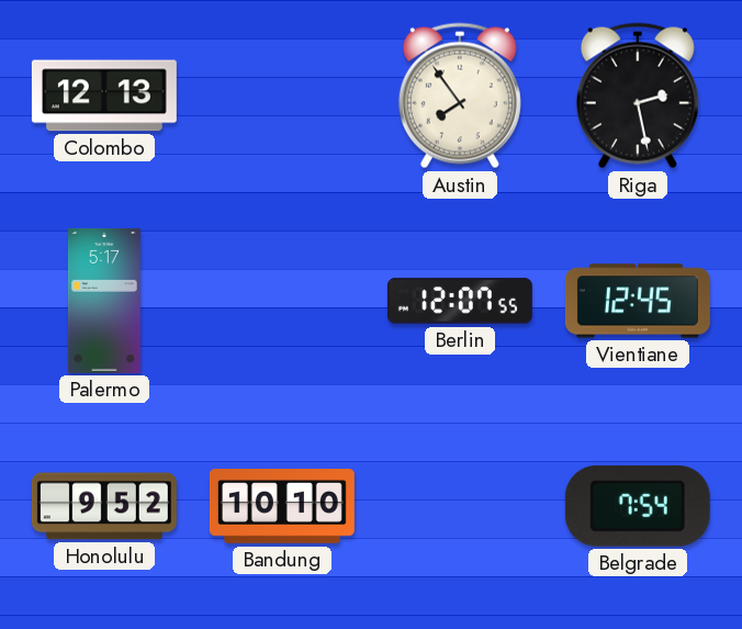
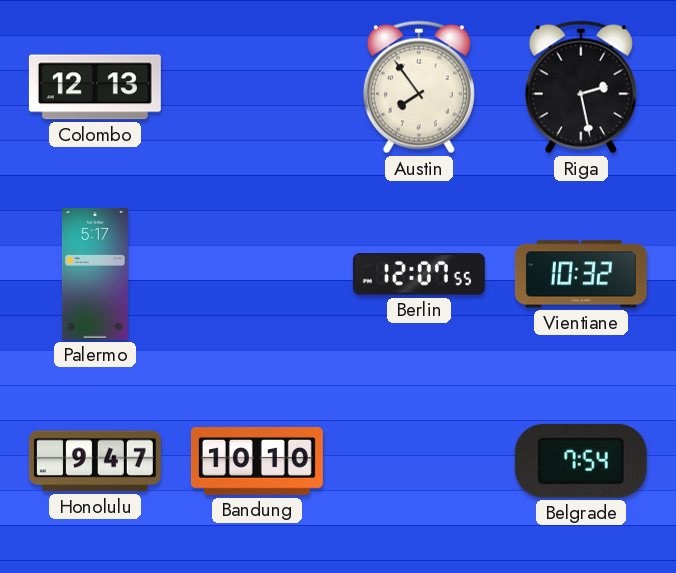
Vientiane: 12:45 -> 10:32 (581, 274)
Honolulu: 9:52 -> 9:47 (95, 461)
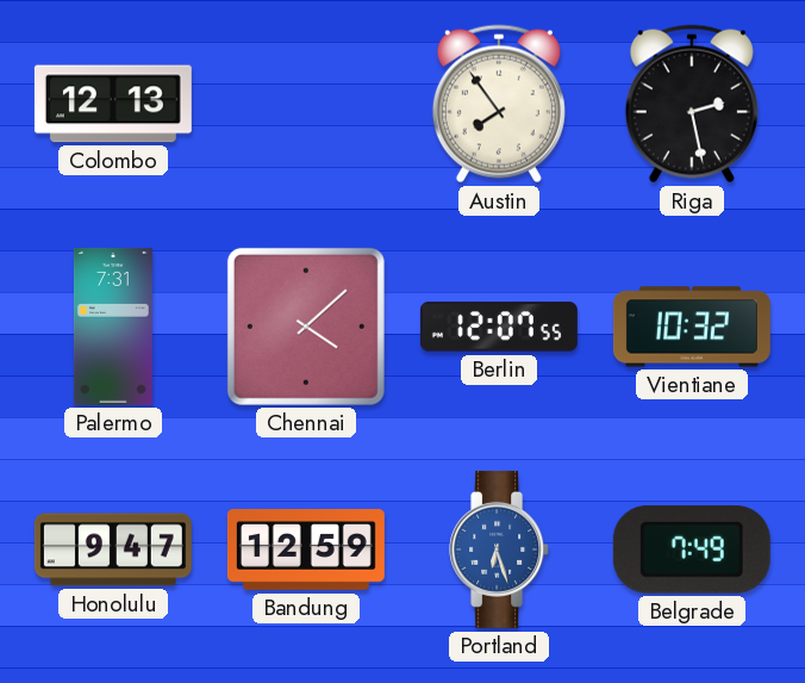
Palermo: 5:17 -> 7:31 (113, 327)
Chennai: none -> 4:08 (306, 327)
Bandung: 10:10 -> 12:59 (306, 551)
Portland: none -> 6:27 (500, 549)
Belgrade: 7:54 -> 7:49 (692, 549)
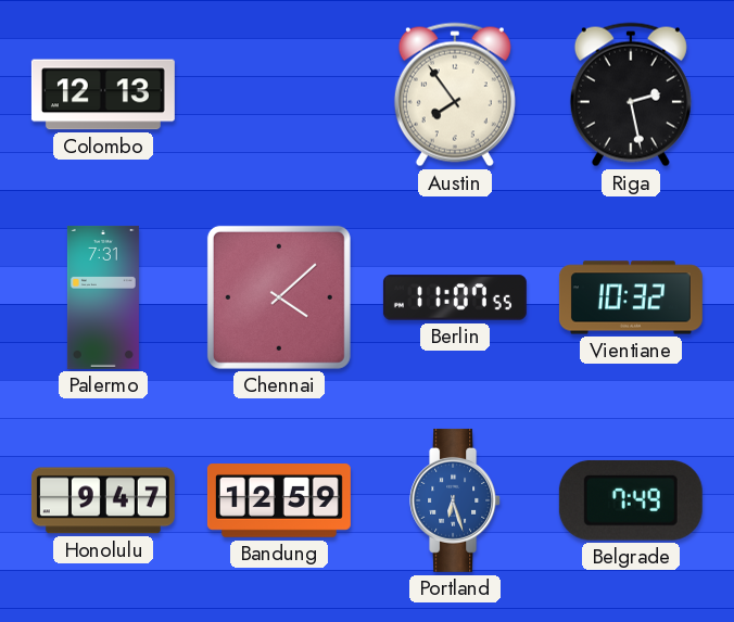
Berlin: 12:07 -> 11:07 (455, 297)
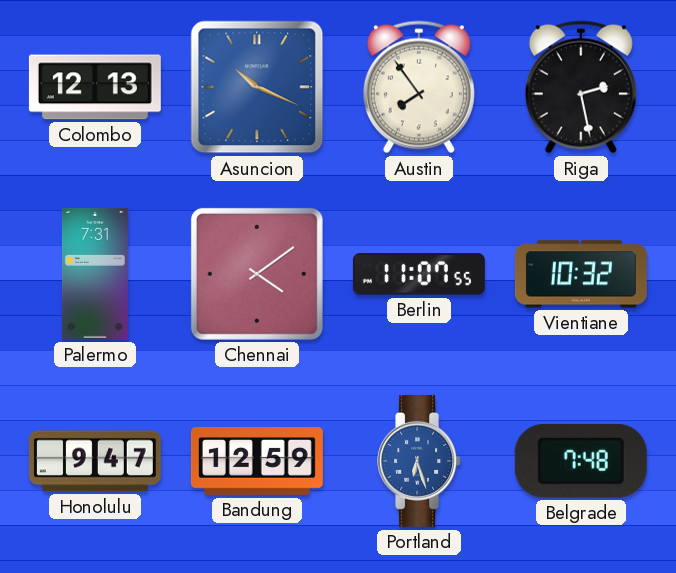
Asuncion: none -> 10:19 (257, 87)
Chennai: 4:08 -> 4:09 (257, 274)
Belgrade: 7:49 -> 7:48 (581, 461)
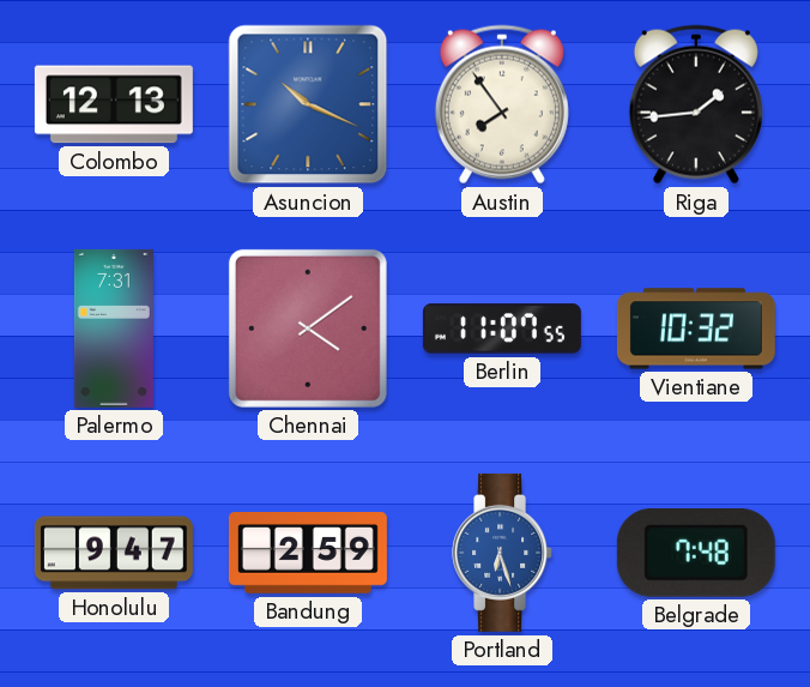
Riga: 2:28 -> 1:44 (696, 104)
Bandung: 12:59 -> 2:59 (308, 554)
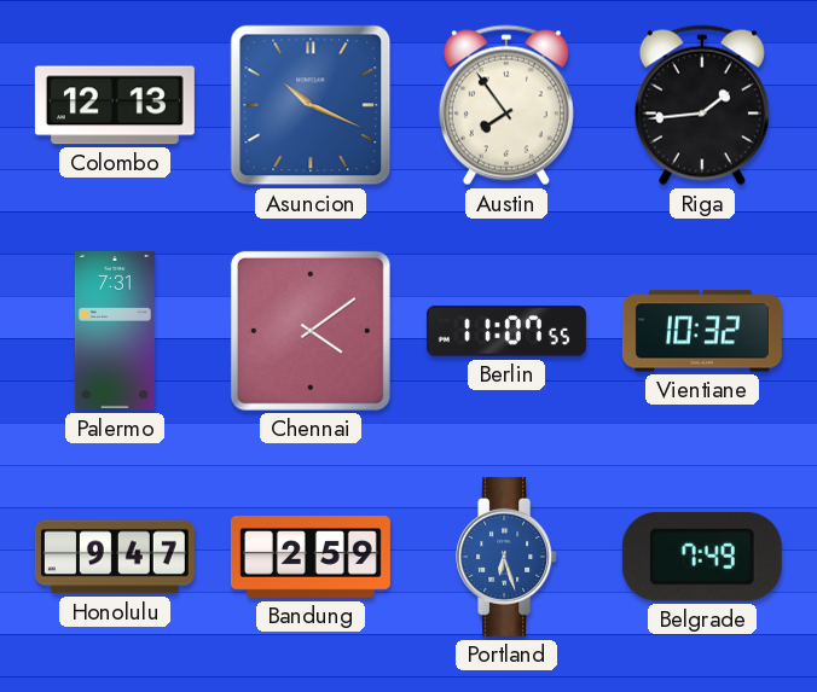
Belgrade: 7:48 -> 7:49 (702, 557)
